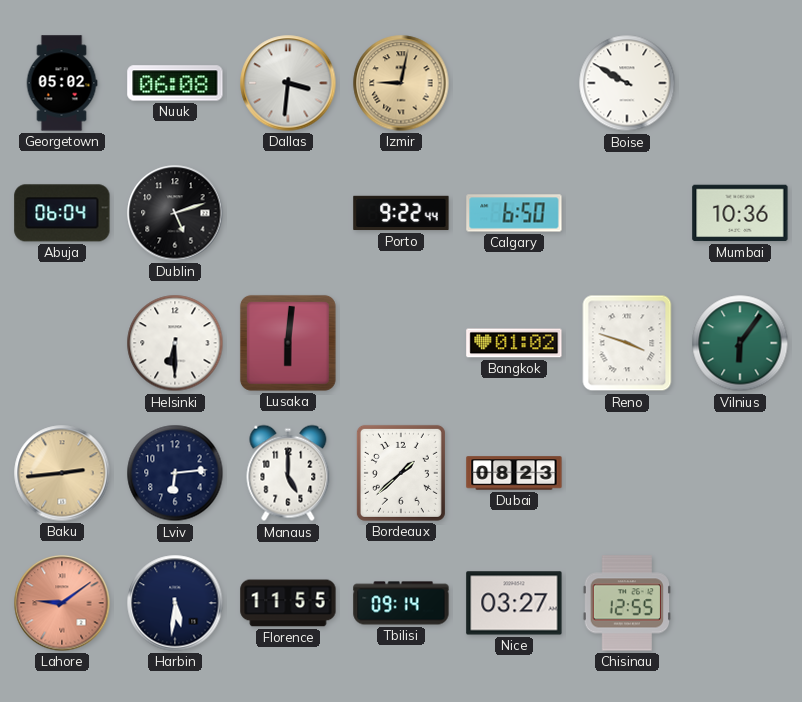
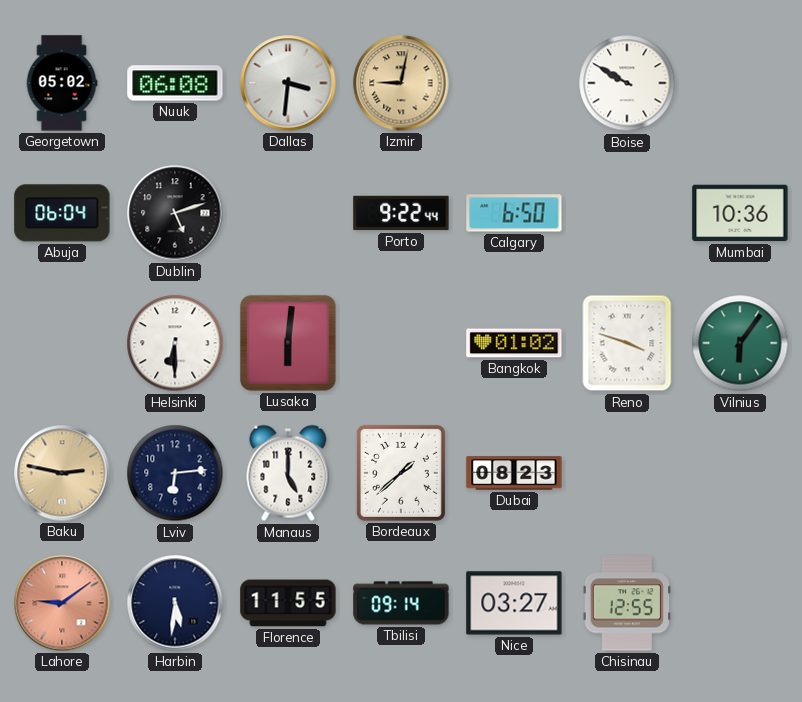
Baku: 2:44 -> 2:47 (62, 473)
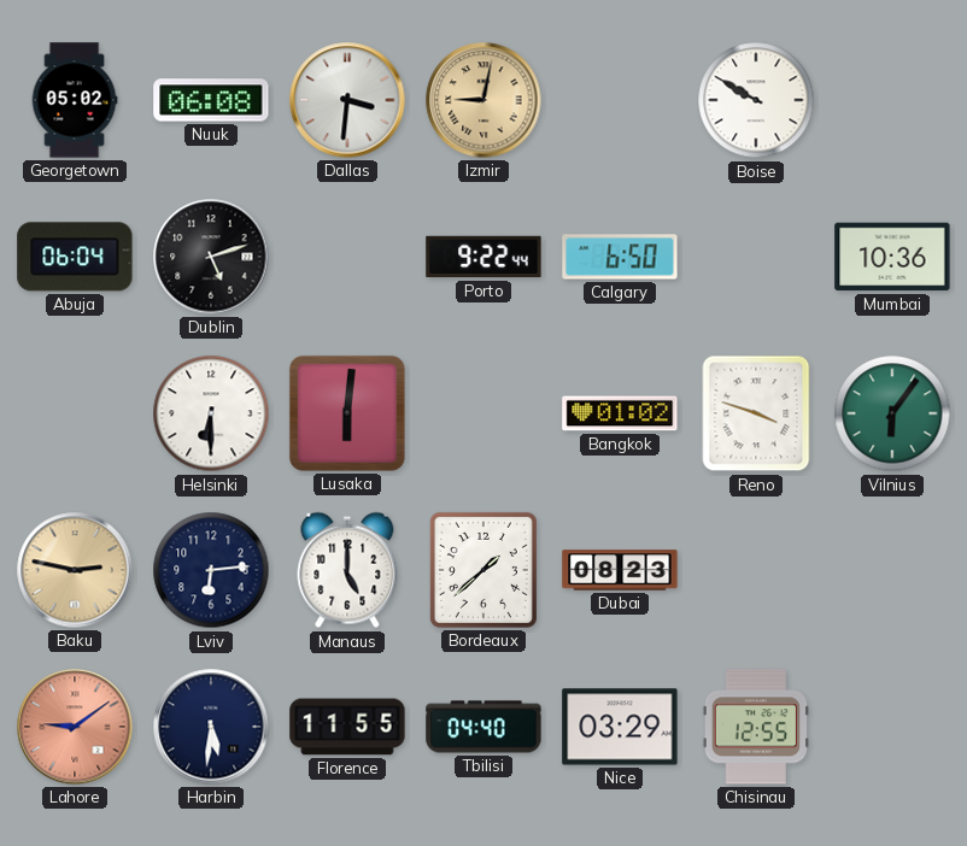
Tbilisi: 09:14 -> 04:40 (483, 727)
Nice: 03:27 -> 03:29 (620, 727)
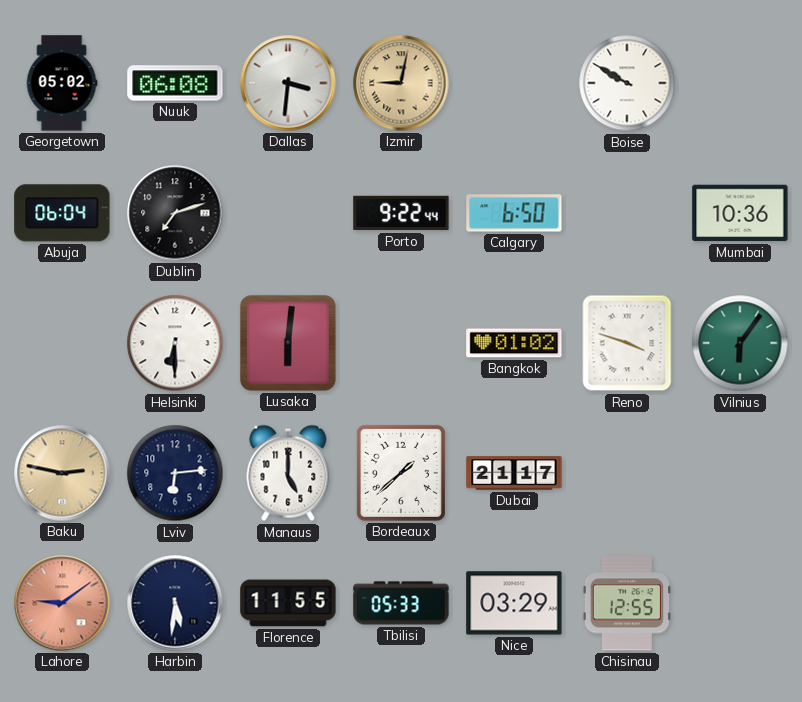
Dublin: 5:12 -> 7:12 (175, 213)
Dubai: 08:23 -> 21:17 (514, 473)
Tbilisi: 04:40 -> 05:33 (401, 603)
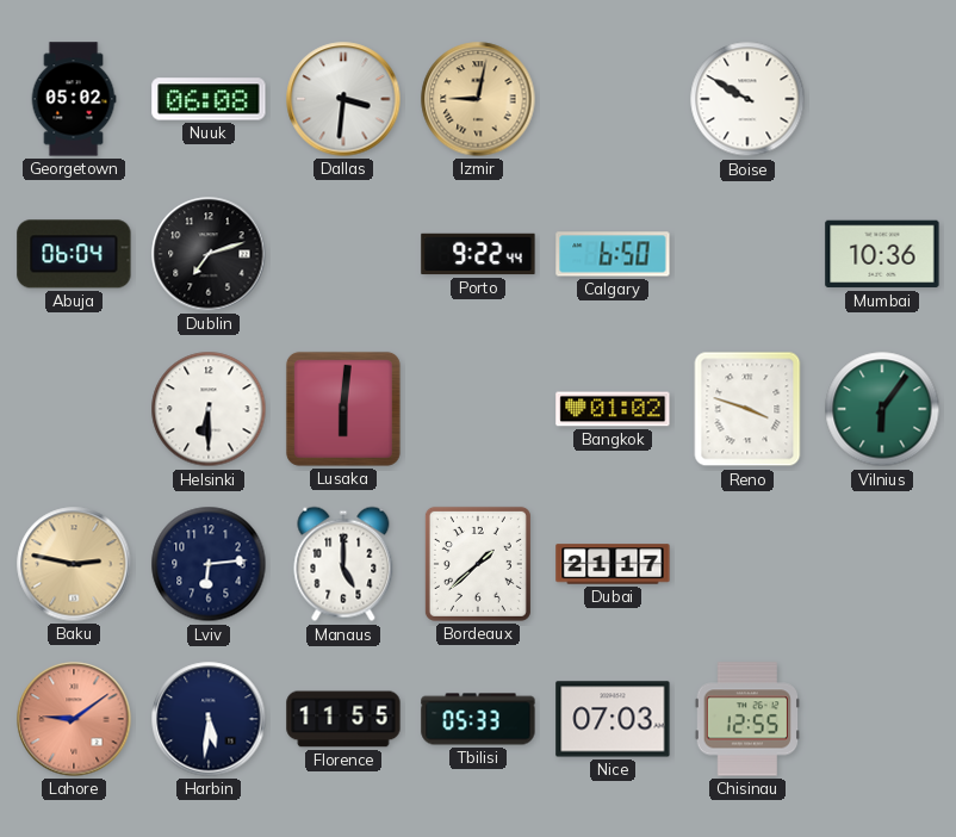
Nice: 03:29 -> 07:03 (613, 719)
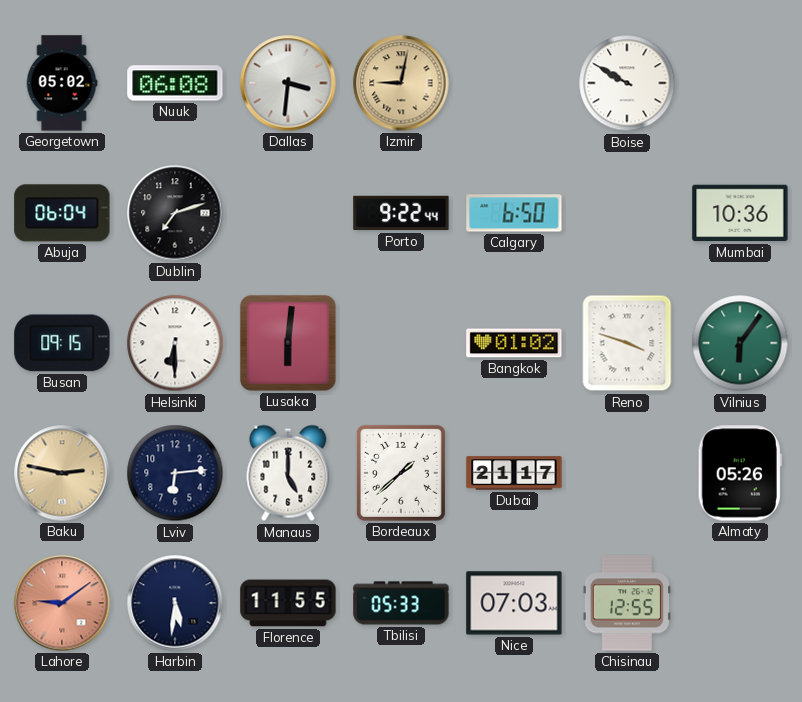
Busan: none -> 09:15 (62, 343)
Almaty: none -> 05:26 (740, 473)
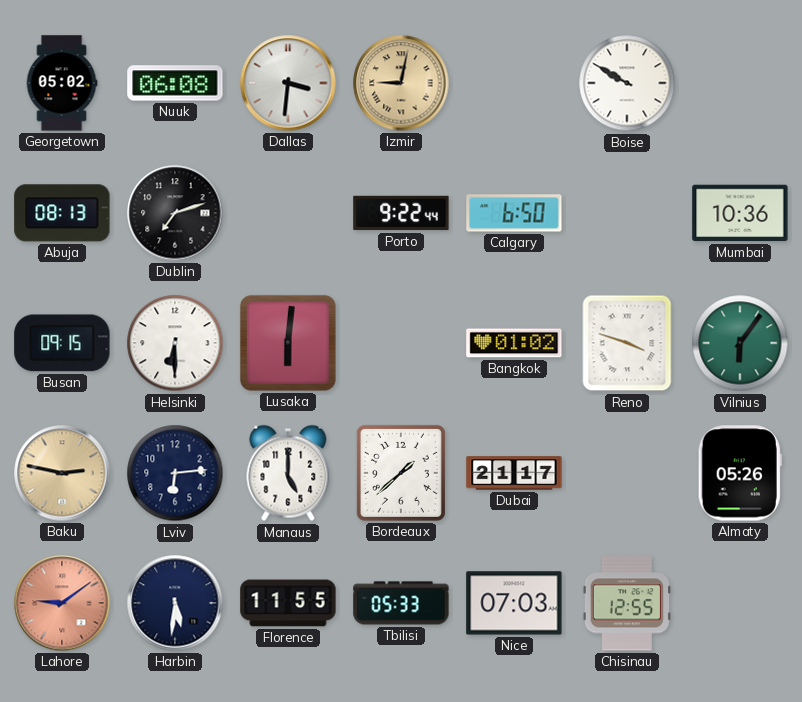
Abuja: 06:04 -> 08:13 (62, 213)
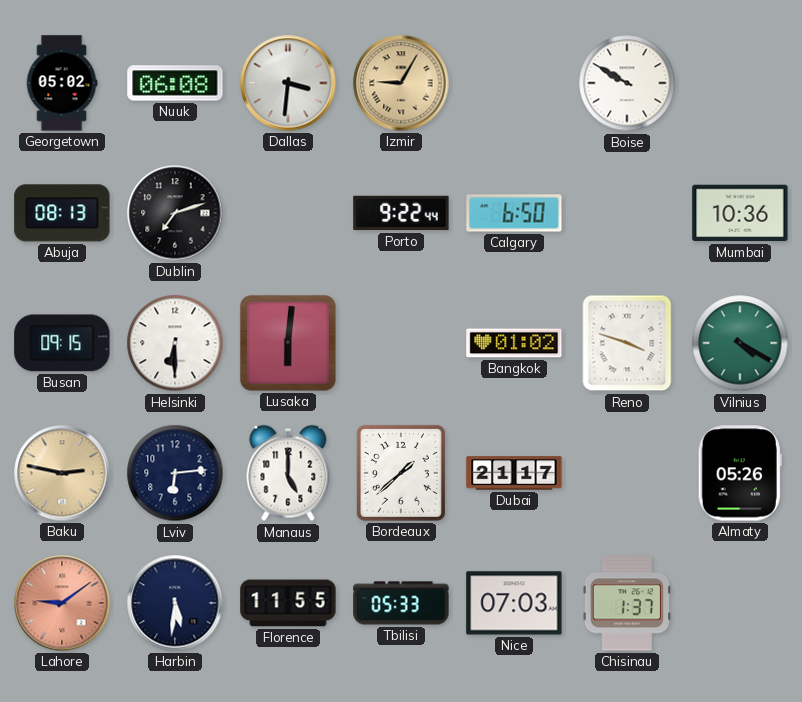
Izmir: 9:02 -> 9:05 (401, 83)
Vilnius: 6:06 -> 4:20 (740, 343)
Chisinau: 12:55 -> 1:37 (626, 603)
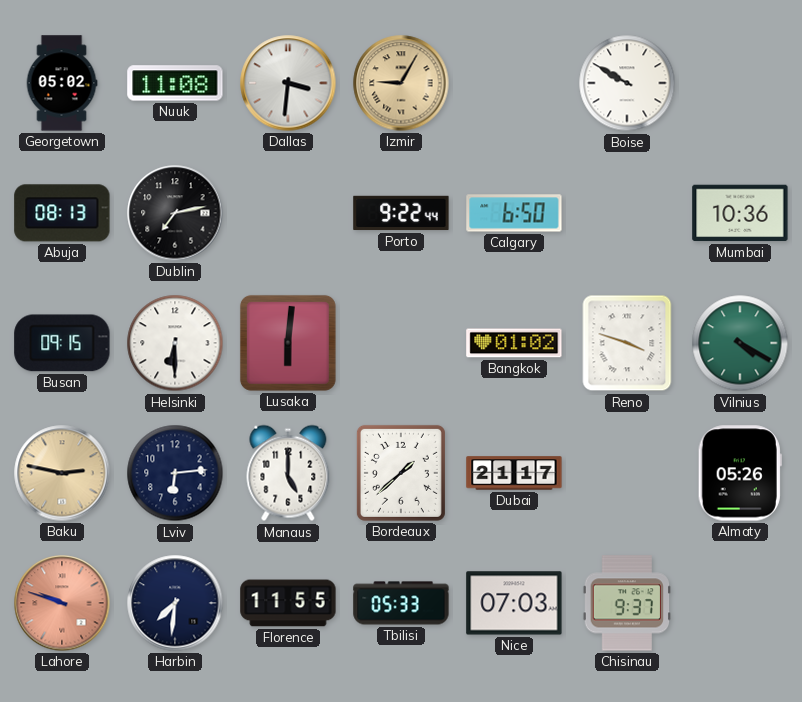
Nuuk: 06:08 -> 11:08 (175, 83)
Dublin: 7:12 -> 7:13 (175, 213)
Lahore: 9:09 -> 9:48 (62, 603)
Harbin: 5:31 -> 7:31 (175, 603)
Chisinau: 1:37 -> 9:37 (626, 603)
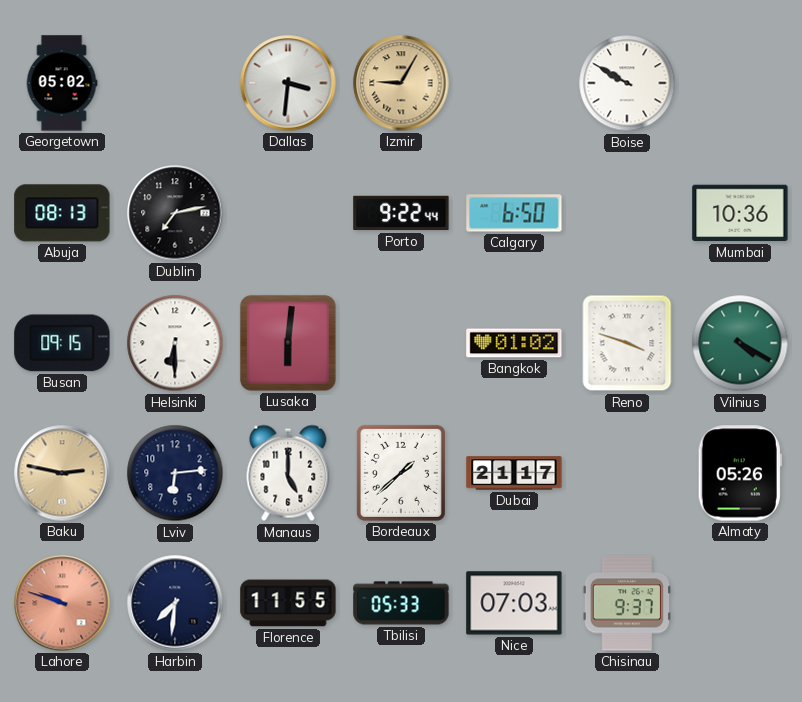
Nuuk: 11:08 -> none (175, 83)
